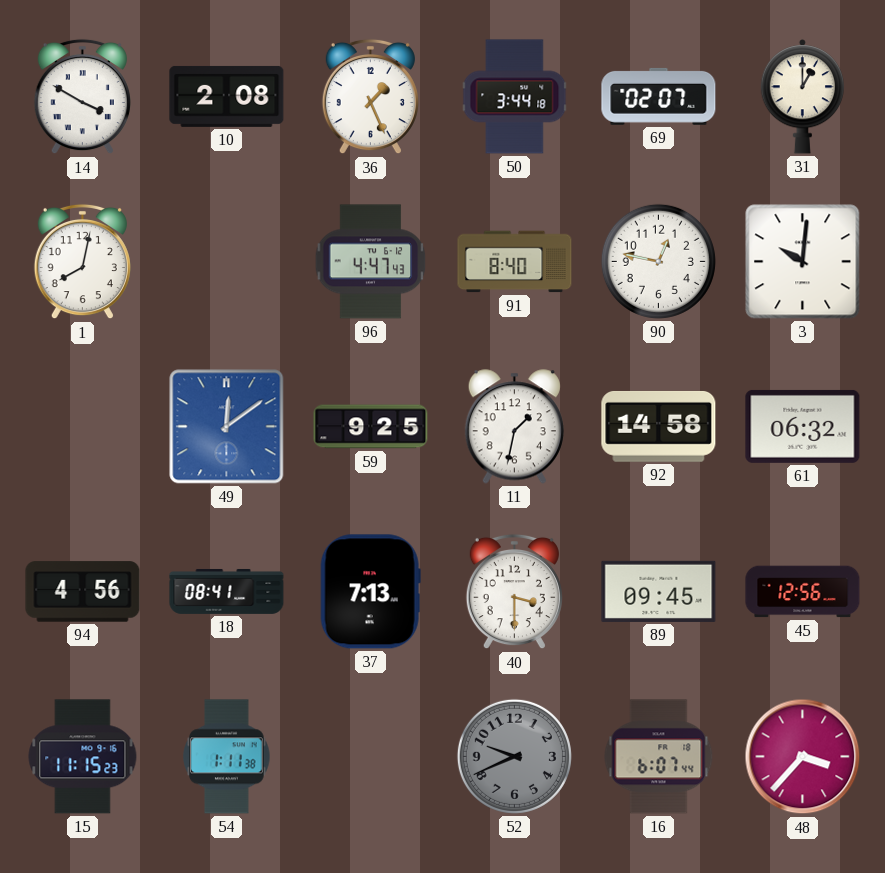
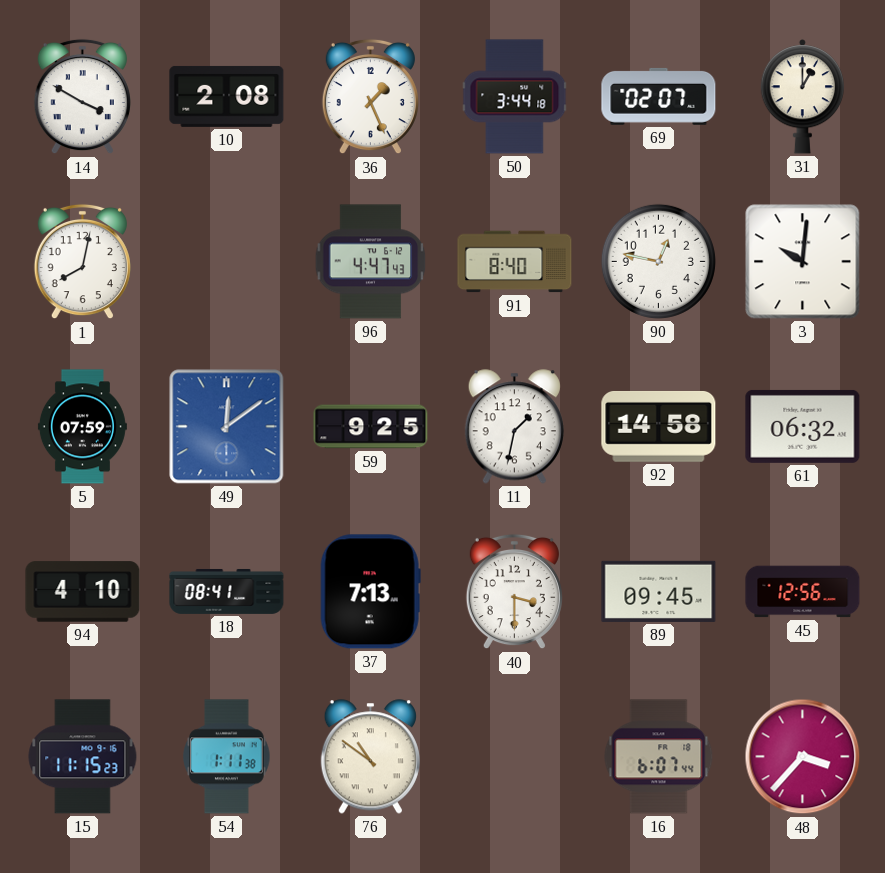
5: none -> 07:59 (82, 427)
94: 4:56 -> 4:10 (83, 592)
76: none -> 10:51 (370, 757)
52: 9:41 -> none (514, 756)
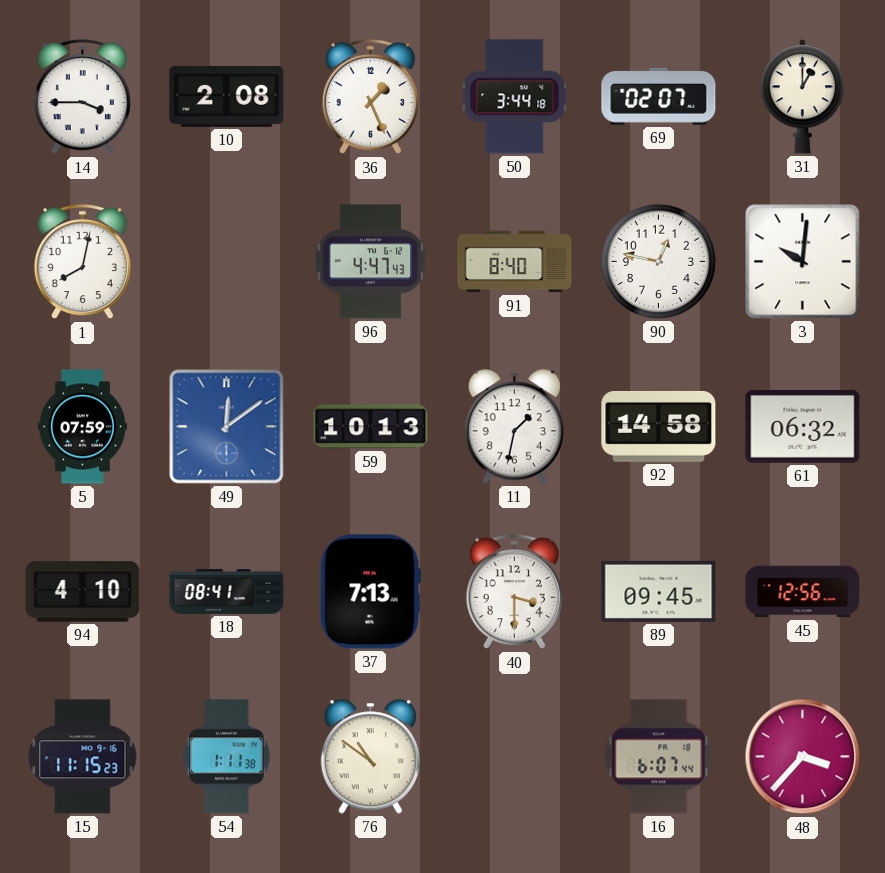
14: 3:50 -> 3:45 (82, 97)
59: 9:25 -> 10:13 (371, 427)
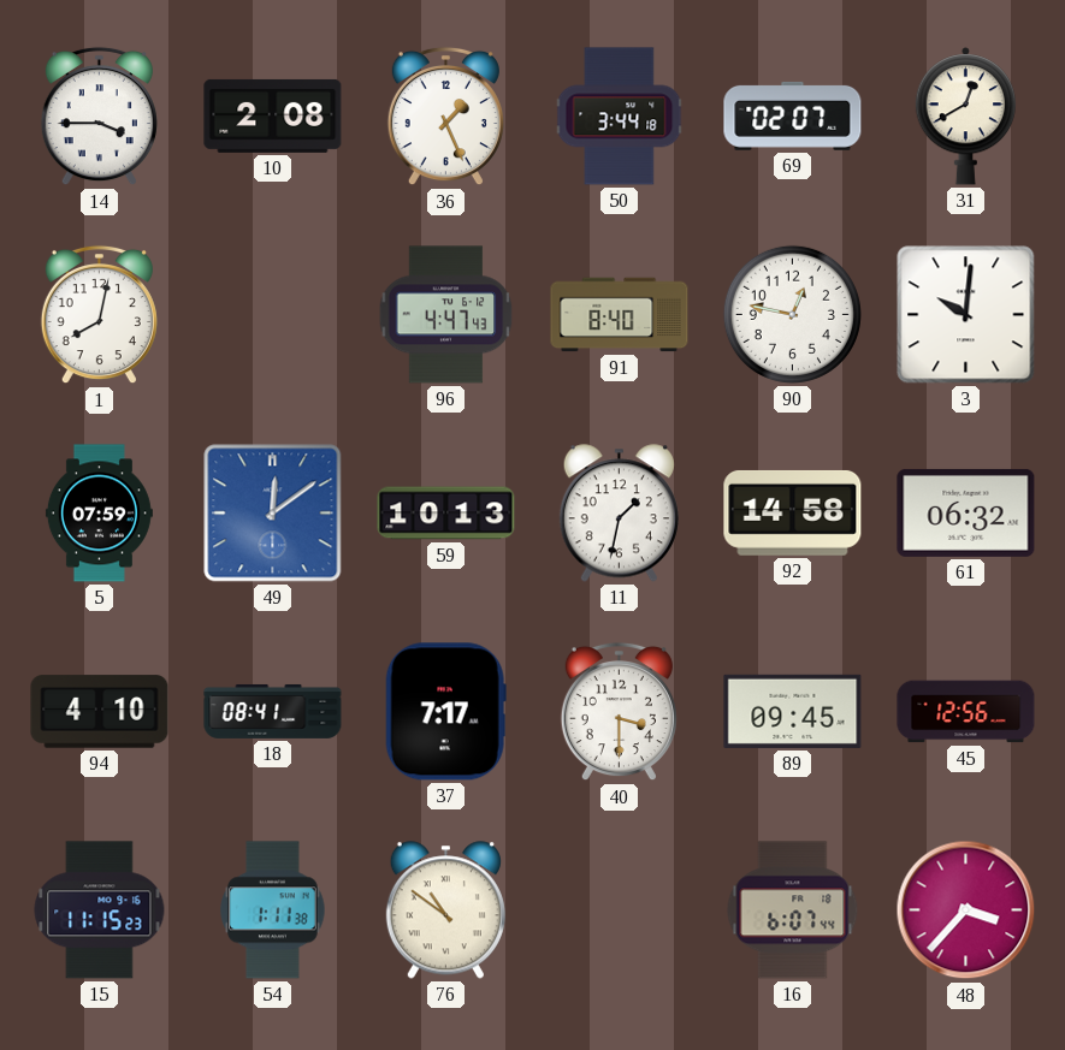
31: 1:00 -> 12:40 (966, 117)
37: 7:13 -> 7:17 (445, 712)
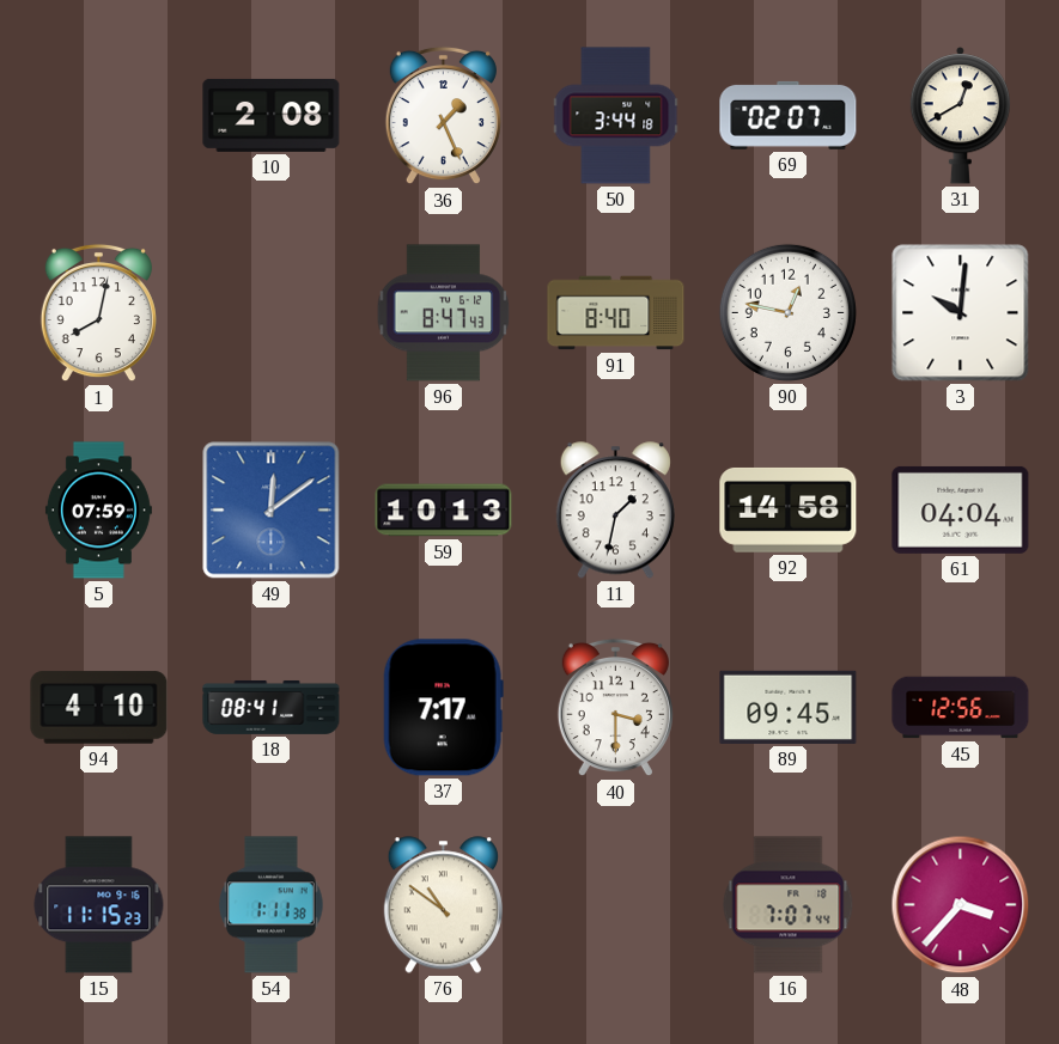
14: 3:45 -> none (99, 117)
96: 4:47 -> 8:47 (444, 313)
61: 06:32 -> 04:04 (961, 509)
16: 6:07 -> 7:07 (789, 905)
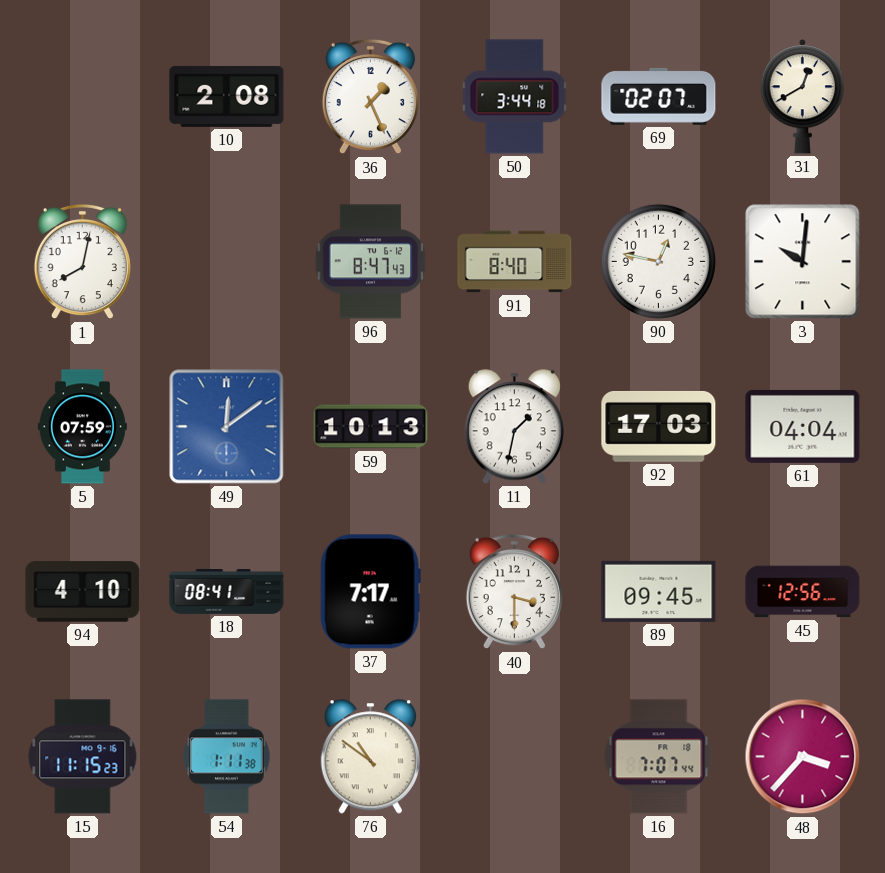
92: 14:58 -> 17:03 (659, 426)
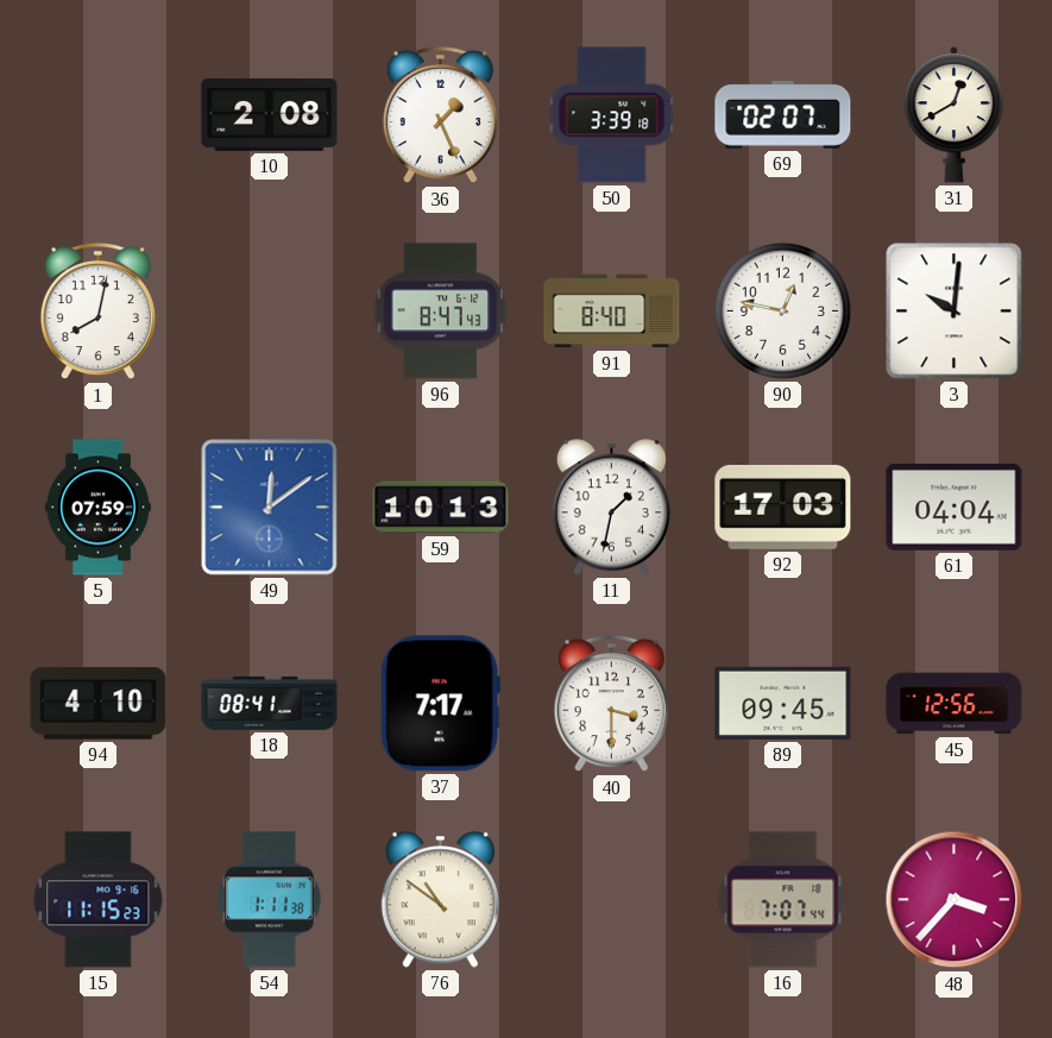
50: 3:44 -> 3:39 (612, 115)
